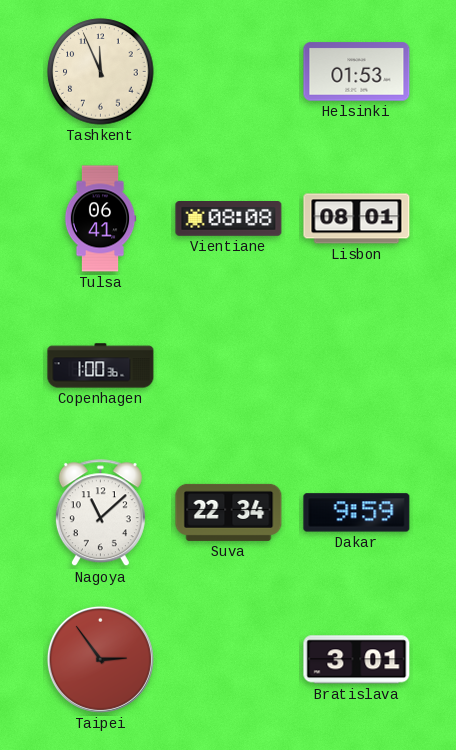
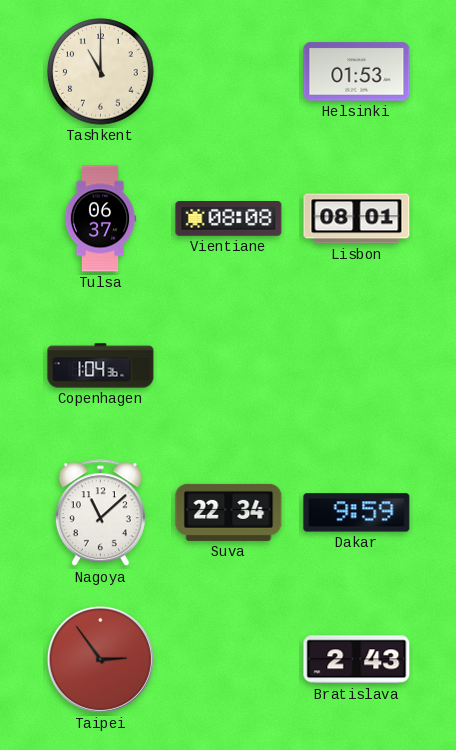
Tashkent: 11:56 -> 11:00 (101, 72)
Tulsa: 06:41 -> 06:37 (100, 219)
Copenhagen: 1:00 -> 1:04 (101, 366)
Bratislava: 3:01 -> 2:43 (357, 660)
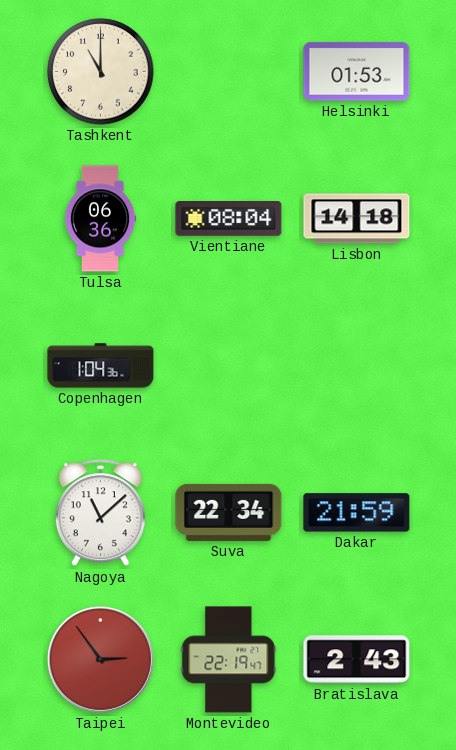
Tulsa: 06:37 -> 06:36 (100, 219)
Vientiane: 08:08 -> 08:04 (229, 219)
Lisbon: 08:01 -> 14:18 (357, 219)
Dakar: 9:59 -> 21:59 (357, 513)
Montevideo: none -> 22:19 (229, 660)
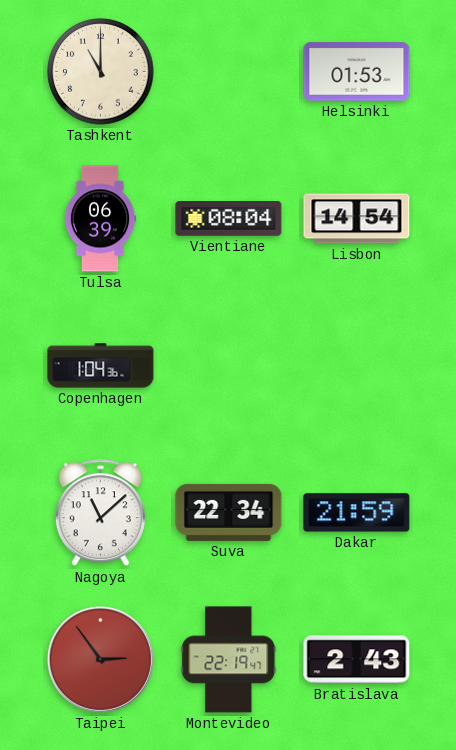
Tulsa: 06:36 -> 06:39 (100, 219)
Lisbon: 14:18 -> 14:54 (357, 219)
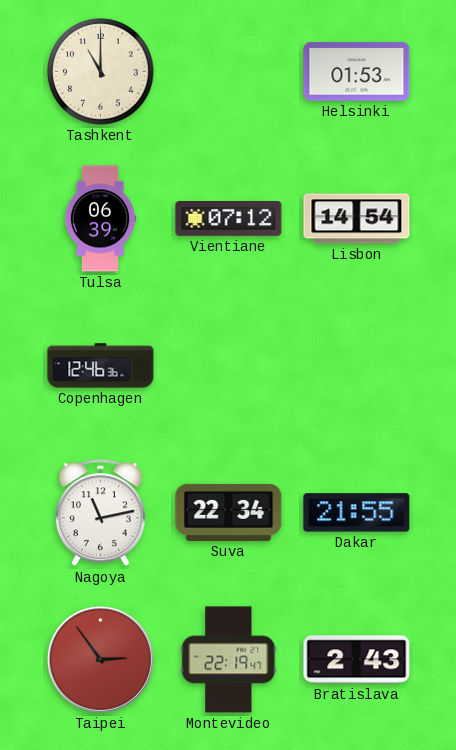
Vientiane: 08:04 -> 07:12 (229, 219)
Copenhagen: 1:04 -> 12:46 (101, 366)
Nagoya: 11:08 -> 11:13 (100, 513)
Dakar: 21:59 -> 21:55 (357, 513)
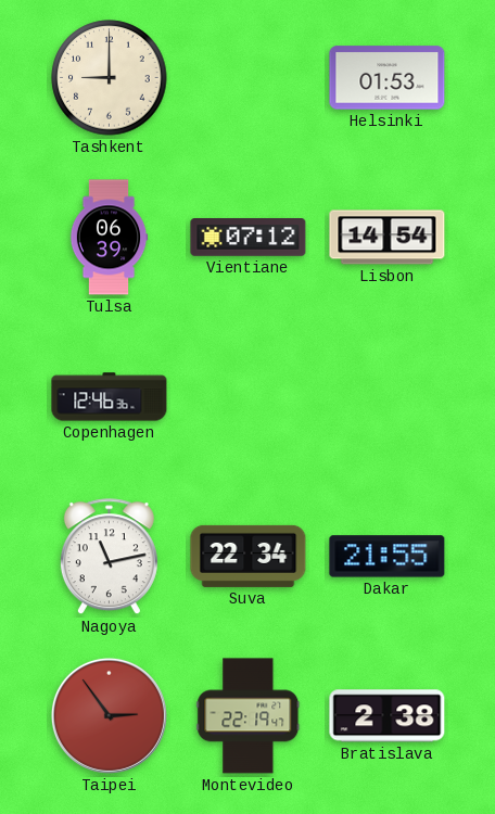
Tashkent: 11:00 -> 9:00 (110, 78)
Bratislava: 2:43 -> 2:38 (388, 716)
